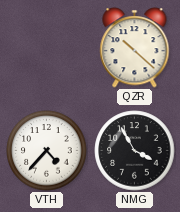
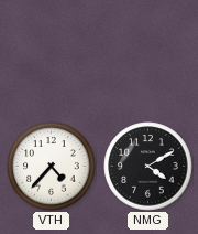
QZR: 10:22 -> none (135, 48)
NMG: 3:55 -> 4:10 (148, 167)
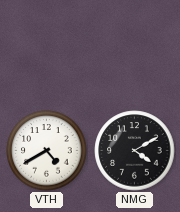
VTH: 4:37 -> 4:40 (47, 151)
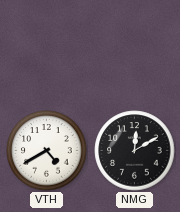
NMG: 4:10 -> 12:10 (135, 151)
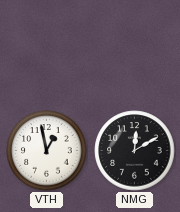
VTH: 4:40 -> 12:58 (47, 151)
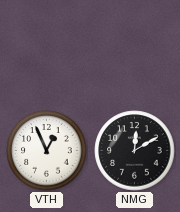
VTH: 12:58 -> 12:56 (47, 151)
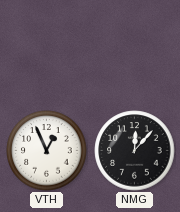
NMG: 12:10 -> 12:07 (135, 151)
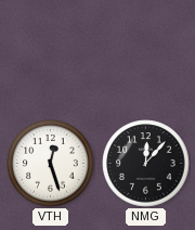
VTH: 12:56 -> 12:27 (51, 164)
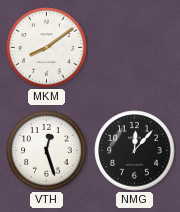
MKM: none -> 8:09 (47, 48)
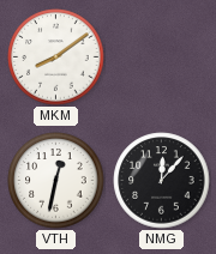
VTH: 12:27 -> 12:32 (56, 181)
